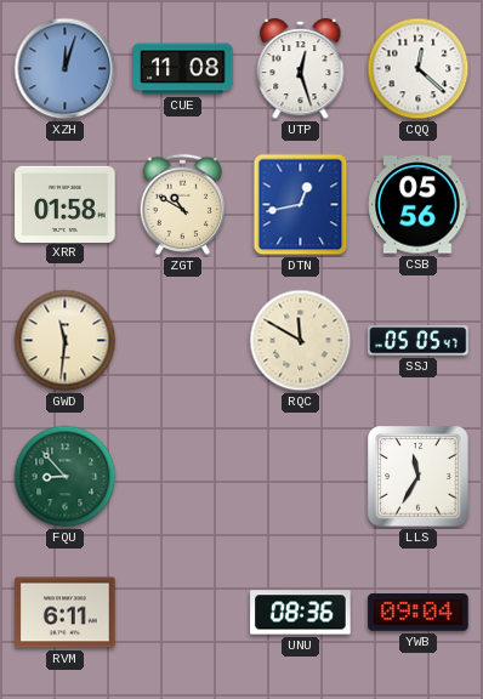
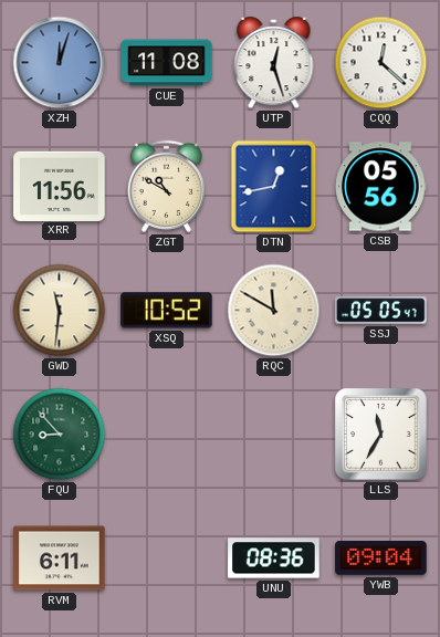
XRR: 01:58 -> 11:56 (60, 186)
XSQ: none -> 10:52 (167, 311)
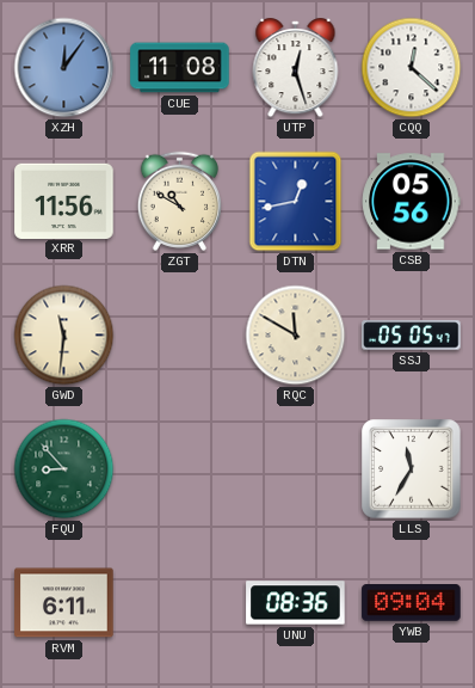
XZH: 12:03 -> 12:06 (64, 68)
XSQ: 10:52 -> none (167, 311)
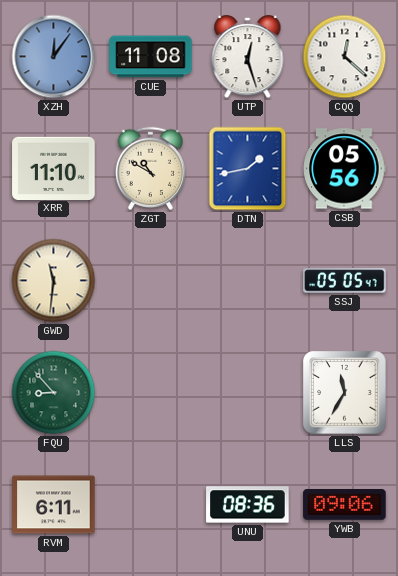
XRR: 11:56 -> 11:10 (54, 168)
DTN: 12:43 -> 1:43 (248, 169)
RQC: 11:50 -> none (296, 336)
YWB: 09:04 -> 09:06 (345, 505)
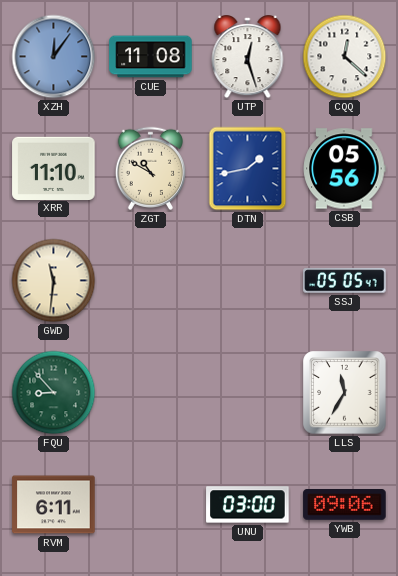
UNU: 08:36 -> 03:00 (248, 505)
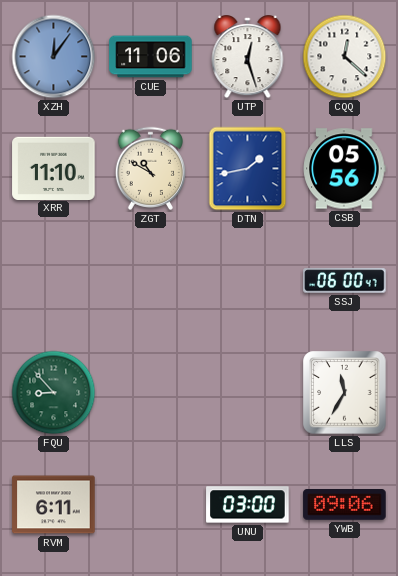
CUE: 11:08 -> 11:06 (151, 57)
GWD: 11:31 -> none (54, 281)
SSJ: 05:05 -> 06:00 (345, 281)
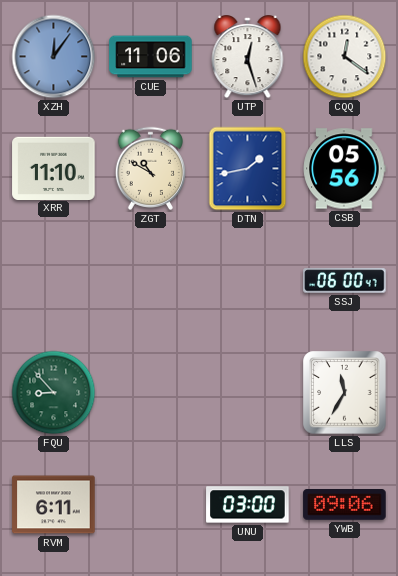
CQQ: 12:22 -> 12:21 (345, 57)
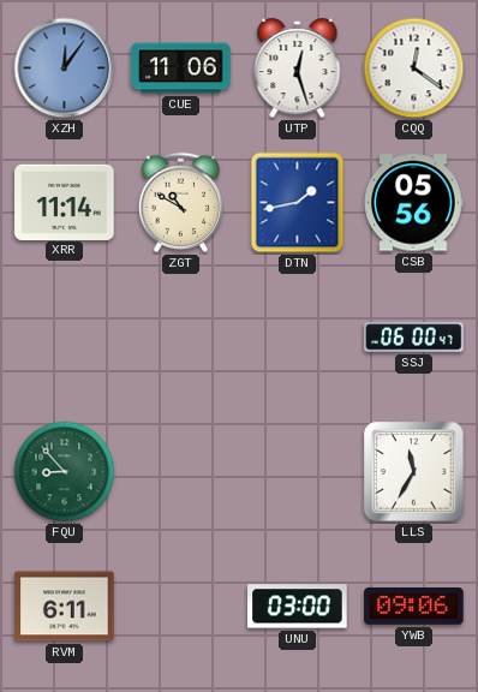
XRR: 11:10 -> 11:14 (65, 202)
